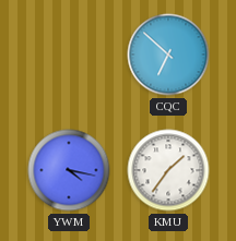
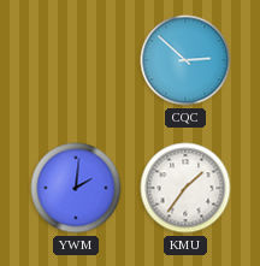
CQC: 6:52 -> 2:52 (185, 60)
YWM: 4:17 -> 2:01 (76, 188)
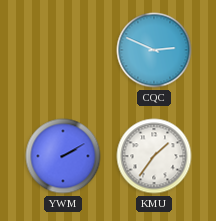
CQC: 2:52 -> 2:49 (154, 50)
YWM: 2:01 -> 2:10 (63, 156)
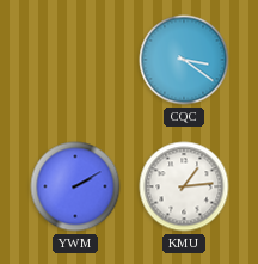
CQC: 2:49 -> 3:21 (184, 60)
KMU: 1:36 -> 1:14 (184, 186)
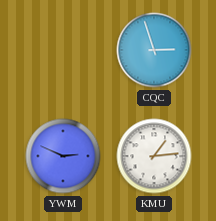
CQC: 3:21 -> 2:57 (154, 50)
YWM: 2:10 -> 2:49 (63, 156)
